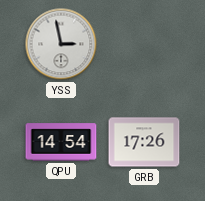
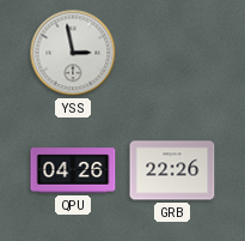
QPU: 14:54 -> 04:26 (73, 170)
GRB: 17:26 -> 22:26 (172, 170)
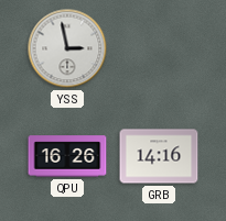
QPU: 04:26 -> 16:26 (67, 156)
GRB: 22:26 -> 14:16 (159, 156)
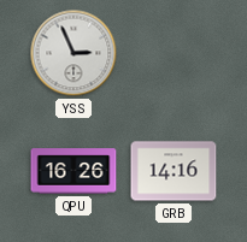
YSS: 2:58 -> 2:56 (73, 53)
